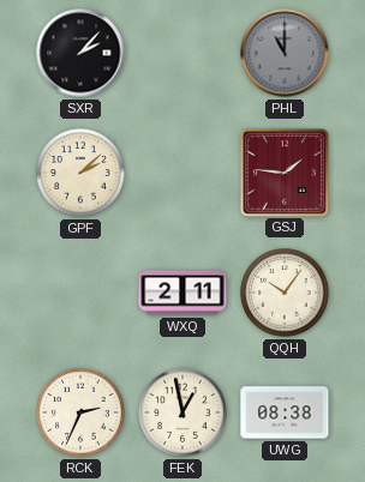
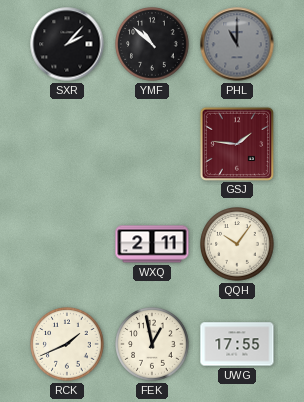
YMF: none -> 10:52 (152, 44)
GPF: 2:08 -> none (80, 173)
RCK: 2:34 -> 1:41 (67, 344)
UWG: 08:38 -> 17:55 (237, 344)
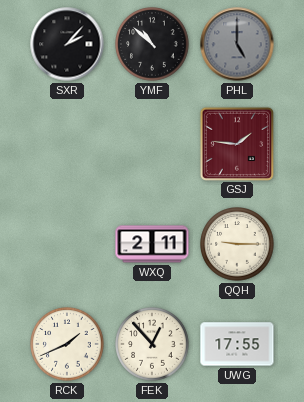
PHL: 11:00 -> 5:00 (237, 44)
QQH: 10:06 -> 9:15 (237, 244)
FEK: 12:58 -> 12:53 (152, 344)
